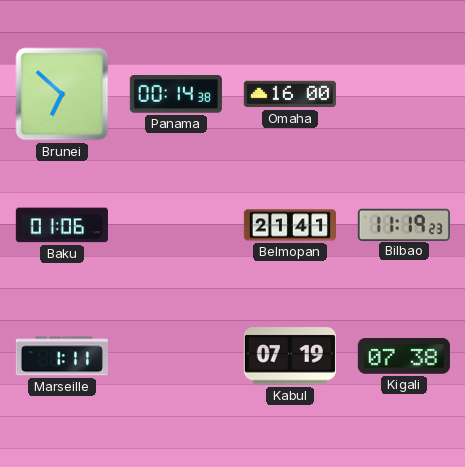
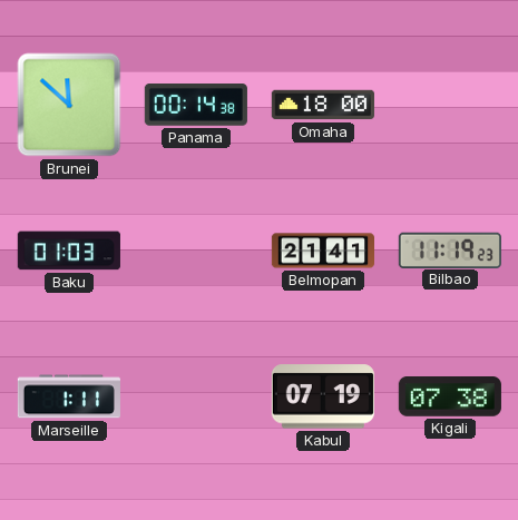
Brunei: 6:52 -> 11:52 (69, 105)
Omaha: 16:00 -> 18:00 (323, 105)
Baku: 01:06 -> 01:03 (69, 251)
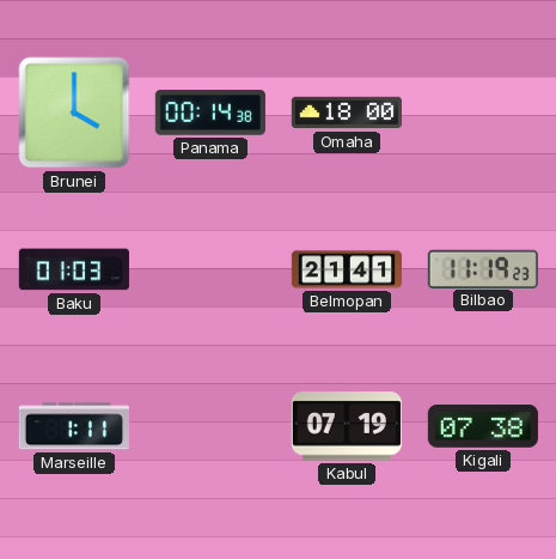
Brunei: 11:52 -> 4:00 (74, 113)
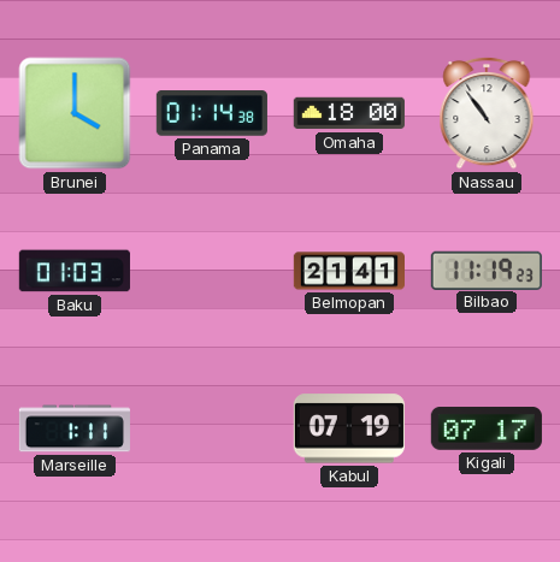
Panama: 00:14 -> 01:14 (212, 114)
Nassau: none -> 10:54 (487, 113)
Kigali: 07:38 -> 07:17 (487, 430)
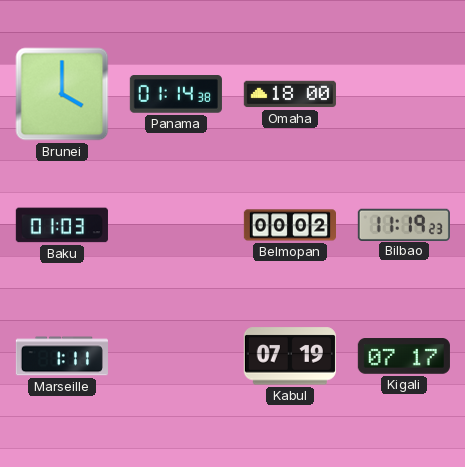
Nassau: 10:54 -> none (487, 113)
Belmopan: 21:41 -> 00:02 (289, 225)
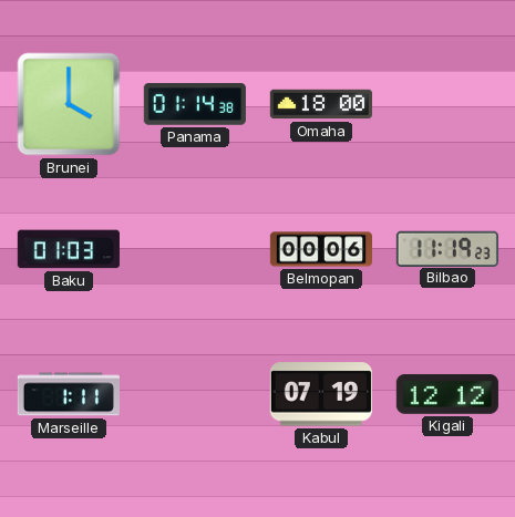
Belmopan: 00:02 -> 00:06 (320, 249)
Kigali: 07:17 -> 12:12 (447, 395)
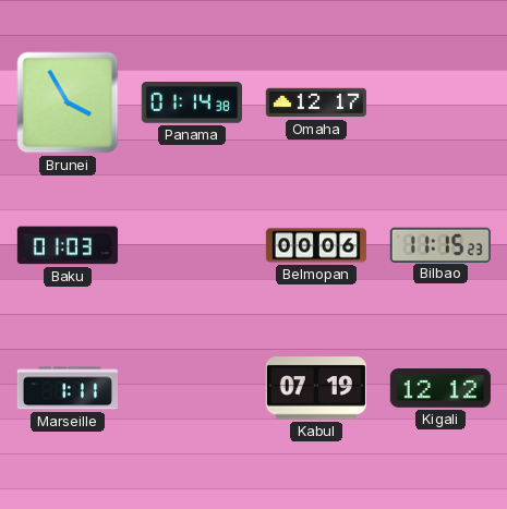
Brunei: 4:00 -> 3:55 (68, 102)
Omaha: 18:00 -> 12:17 (316, 102)
Bilbao: 11:19 -> 11:15 (440, 244)
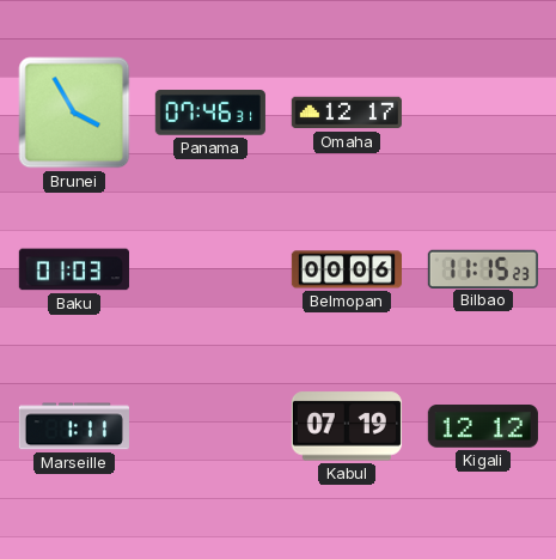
Panama: 01:14 -> 07:46 (210, 114)
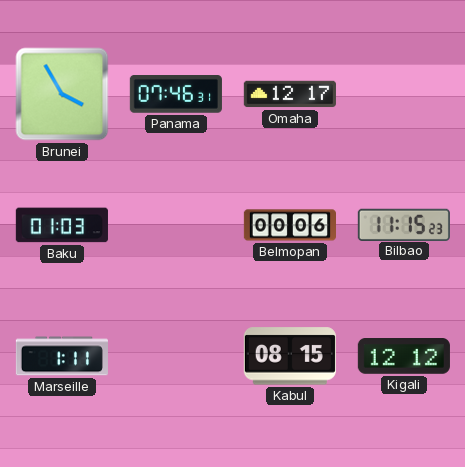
Kabul: 07:19 -> 08:15 (290, 356)
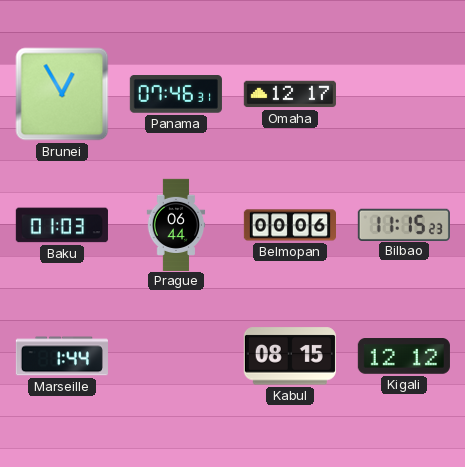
Brunei: 3:55 -> 12:55 (62, 94)
Prague: none -> 06:44 (176, 224)
Marseille: 1:11 -> 1:44 (62, 356)
